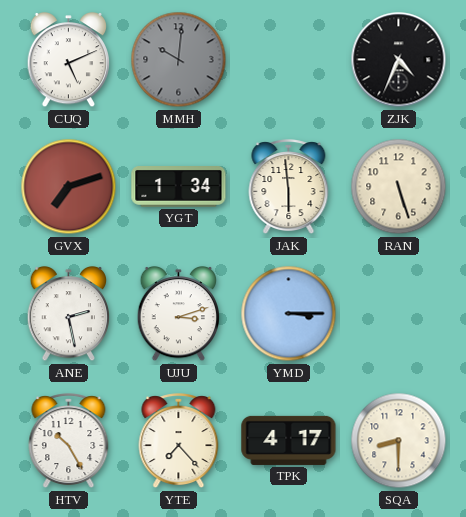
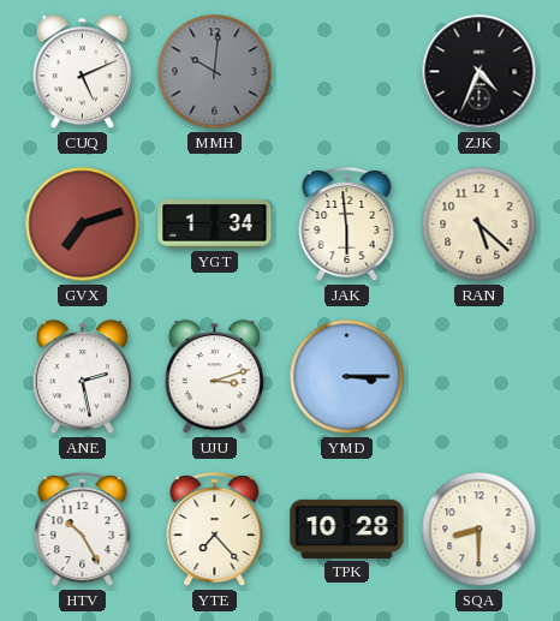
RAN: 5:27 -> 5:22 (479, 225)
TPK: 4:17 -> 10:28 (347, 529)
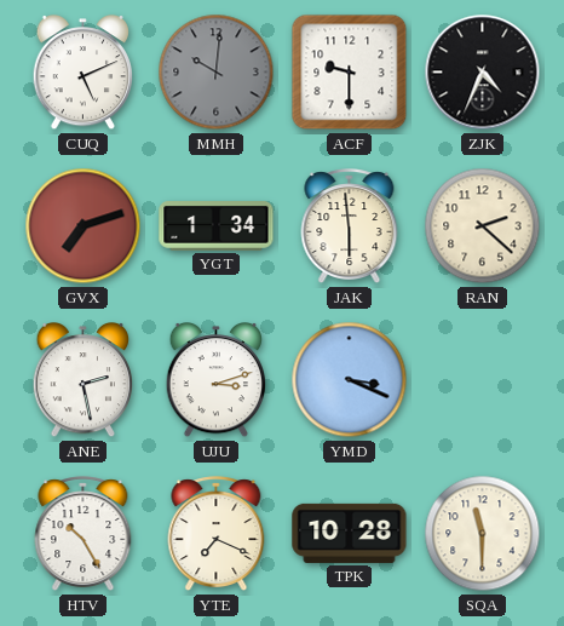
ACF: none -> 9:30 (350, 73)
RAN: 5:22 -> 2:22 (483, 226)
YMD: 3:15 -> 3:19 (350, 380)
YTE: 7:23 -> 7:19 (217, 534)
SQA: 8:30 -> 11:30 (483, 534)
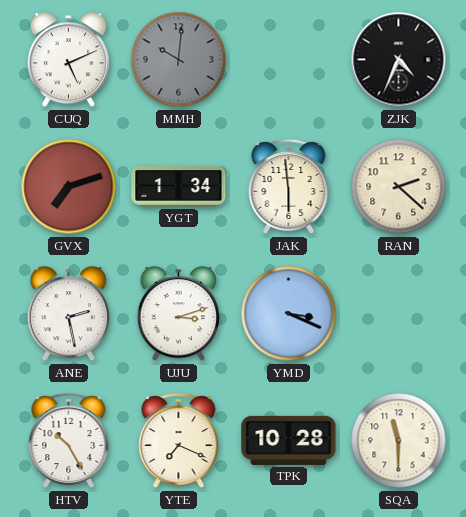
ACF: 9:30 -> none (350, 73)
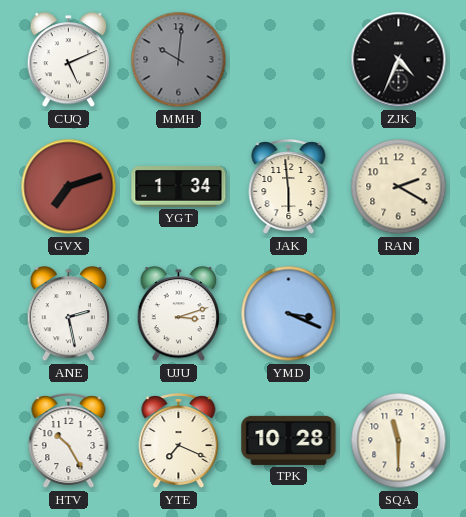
RAN: 2:22 -> 2:20 (399, 187)
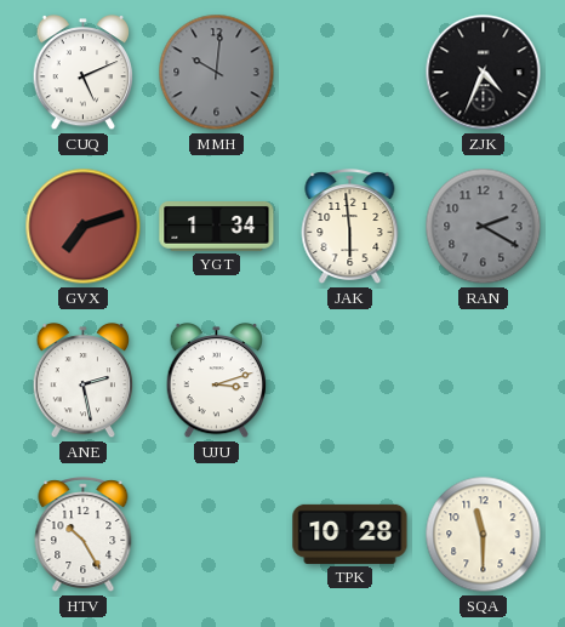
RAN dial: cream -> grey (484, 227)
YMD: 3:19 -> none (289, 314)
YTE: 7:19 -> none (179, 441)
